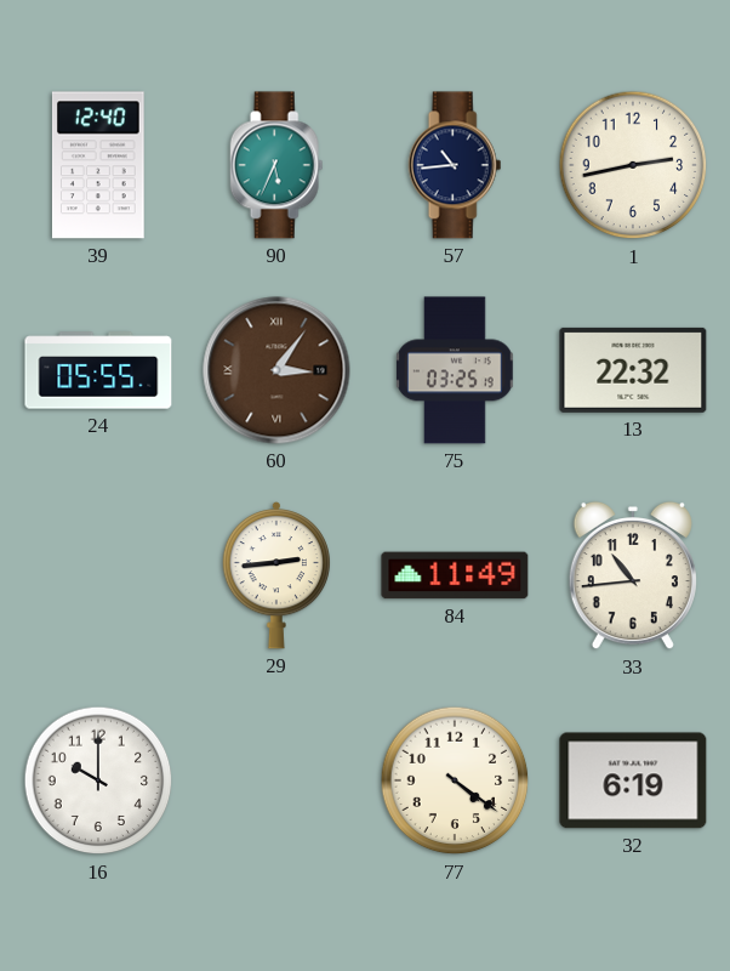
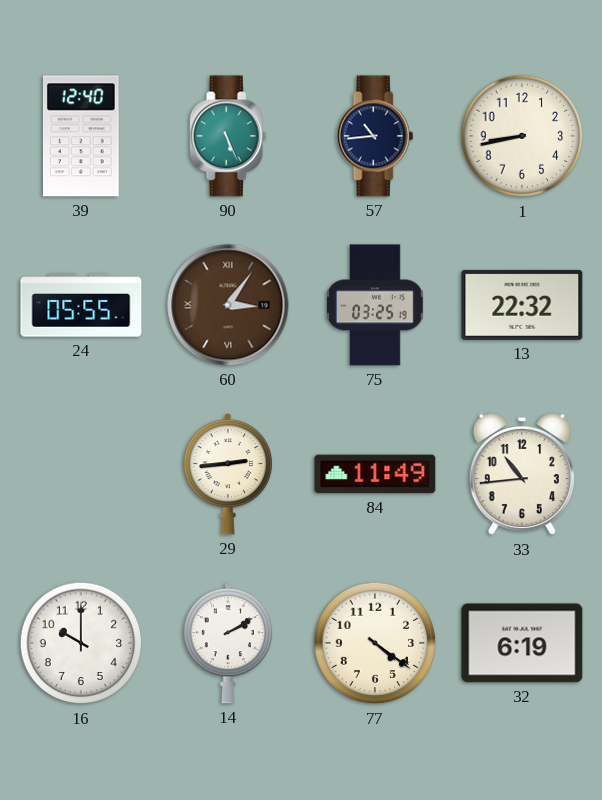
90: 5:34 -> 5:26 (228, 136)
1: 2:43 -> 8:43 (522, 136)
14: none -> 2:10 (227, 644)
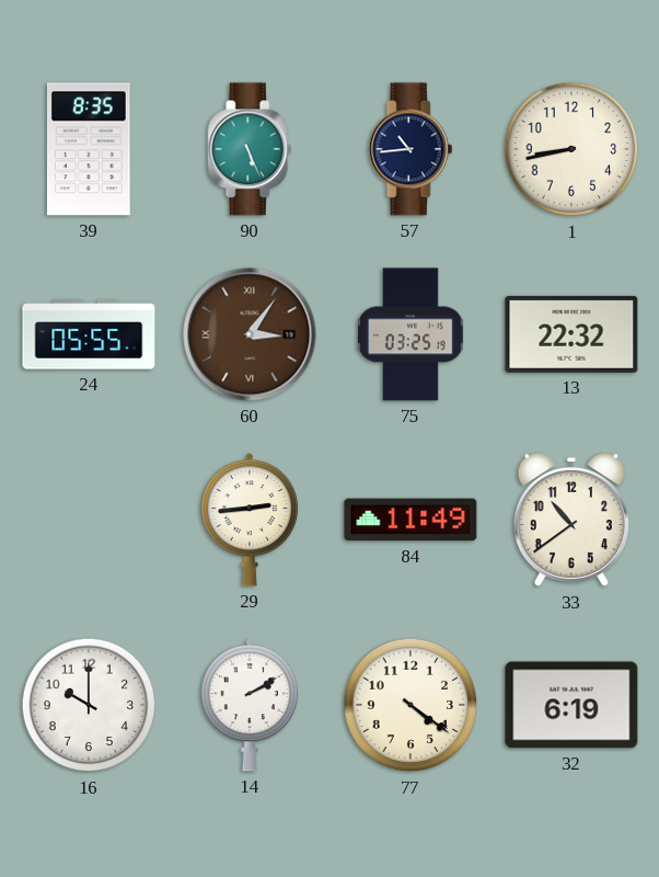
39: 12:40 -> 8:35 (89, 149)
33: 10:44 -> 10:39 (571, 520)
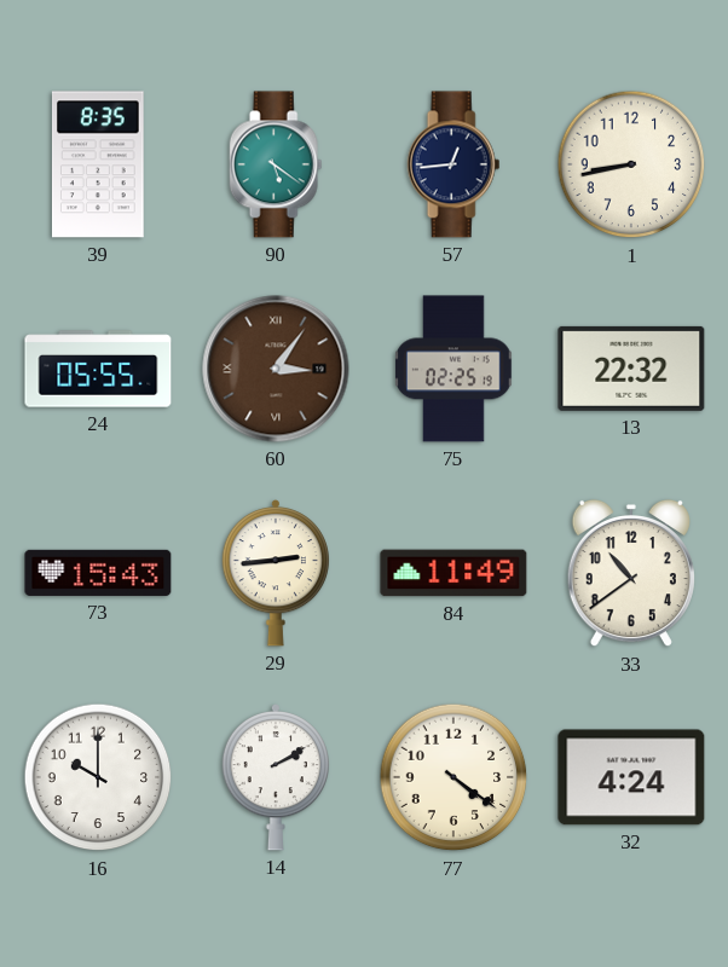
90: 5:26 -> 5:21 (276, 164)
57: 10:44 -> 12:44 (453, 164)
75: 03:25 -> 02:25 (453, 369)
73: none -> 15:43 (98, 573)
32: 6:19 -> 4:24 (631, 777)
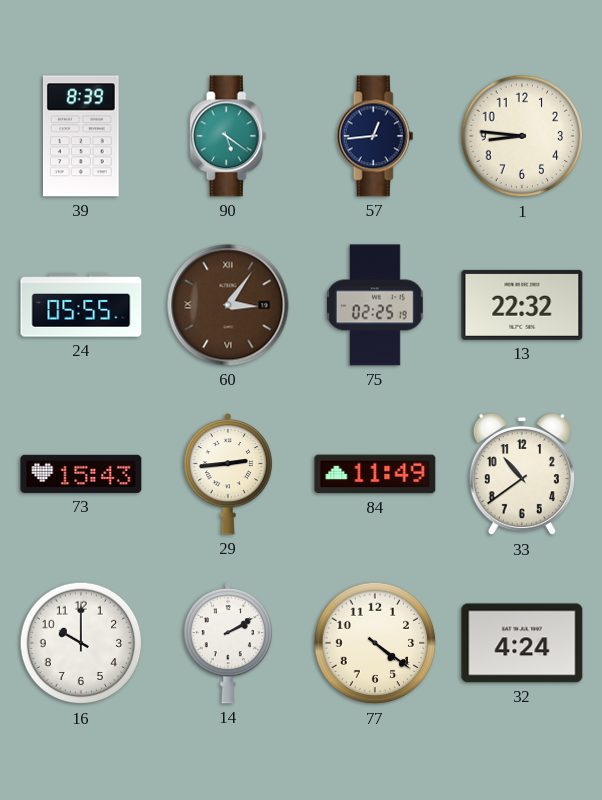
39: 8:35 -> 8:39 (81, 136)
1: 8:43 -> 8:46 (522, 136)
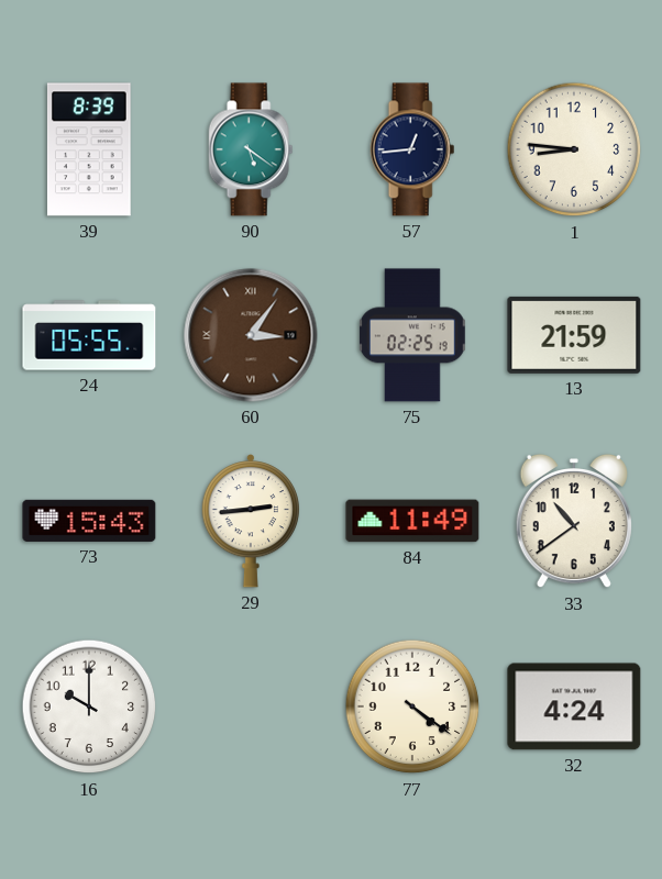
13: 22:32 -> 21:59 (574, 335)
14: 2:10 -> none (227, 644)
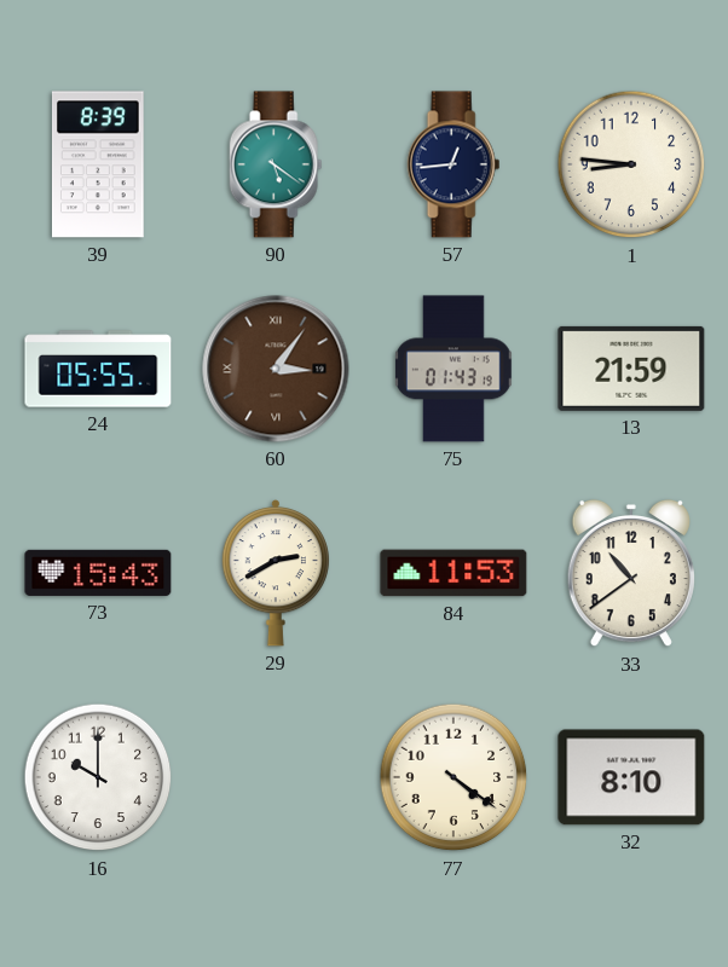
75: 02:25 -> 01:43 (453, 369)
29: 2:44 -> 2:40 (275, 574)
84: 11:49 -> 11:53 (453, 573)
32: 4:24 -> 8:10 (631, 777)
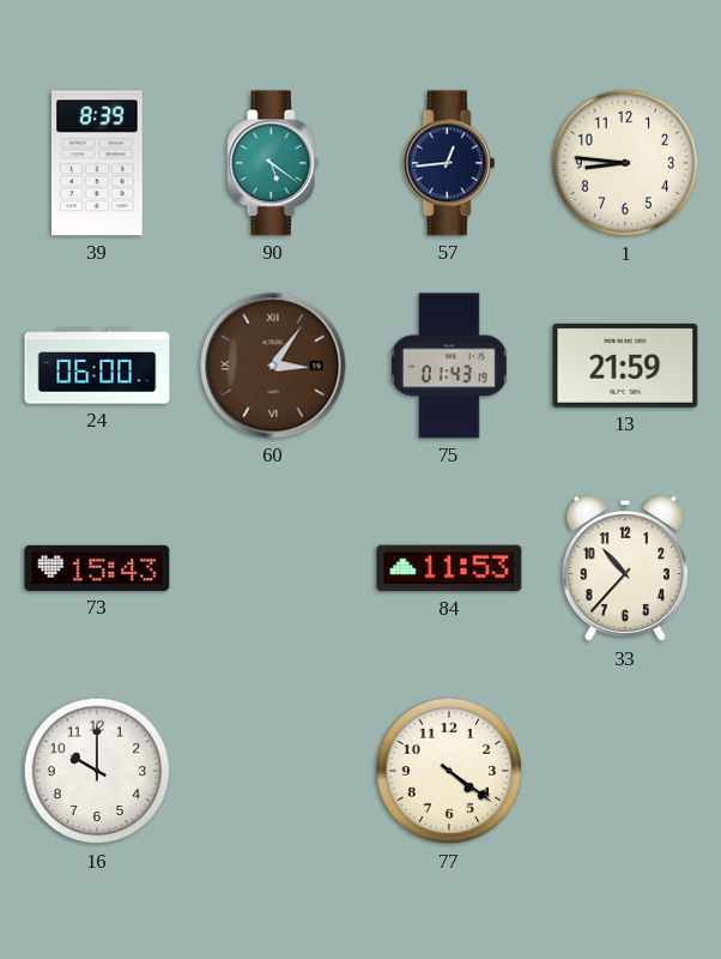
24: 05:55 -> 06:00 (97, 366)
29: 2:40 -> none (275, 574)
33: 10:39 -> 10:37 (625, 568)
32: 8:10 -> none (631, 777)
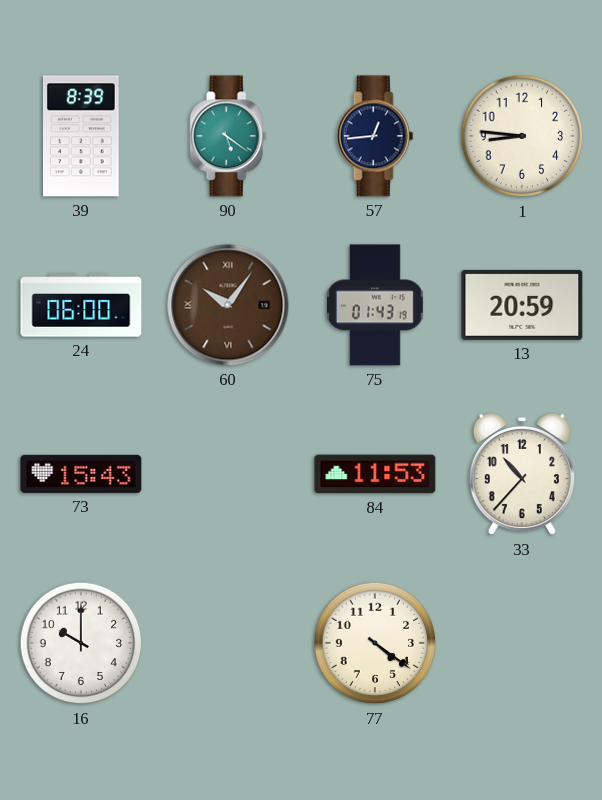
60: 3:06 -> 10:06 (228, 305)
13: 21:59 -> 20:59 (522, 305)
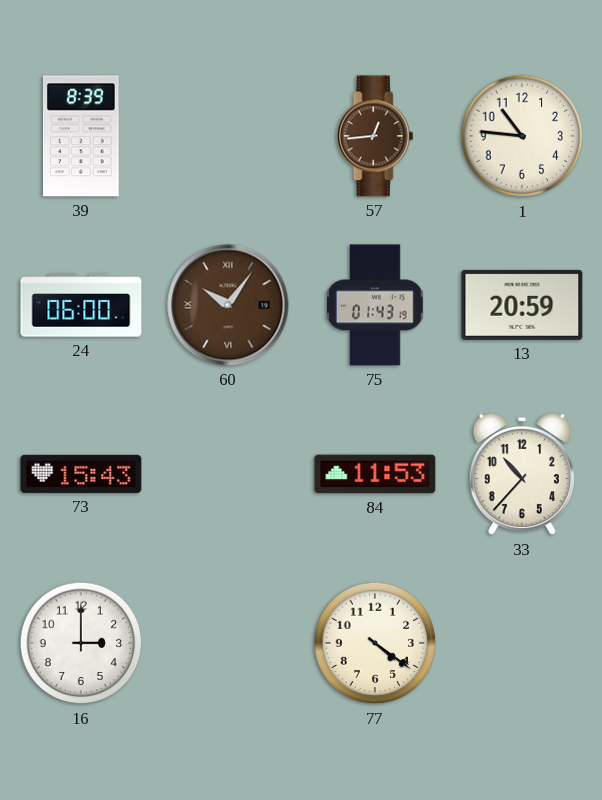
90: 5:21 -> none (228, 136)
57 dial: navy -> brown (375, 136)
1: 8:46 -> 10:46 (522, 136)
16: 10:00 -> 3:00 (81, 643)
